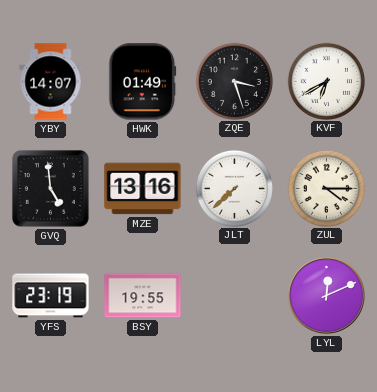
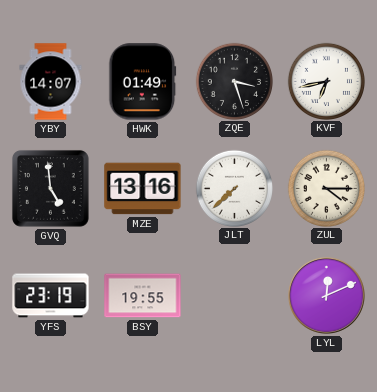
KVF: 6:40 -> 6:43 (326, 81)
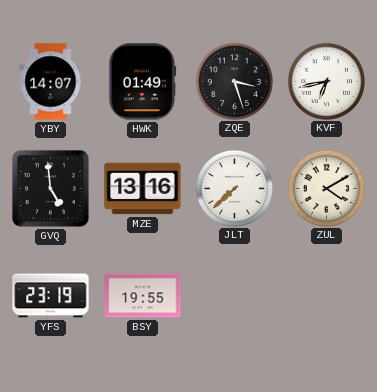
ZUL: 4:15 -> 4:10 (326, 188)
LYL: 12:11 -> none (326, 295)
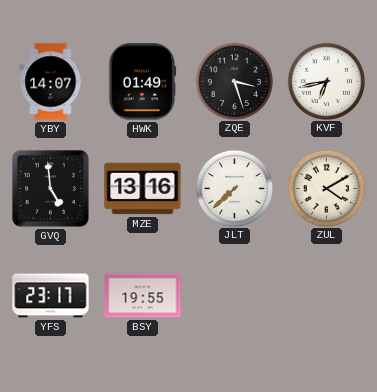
YFS: 23:19 -> 23:17 (51, 296)
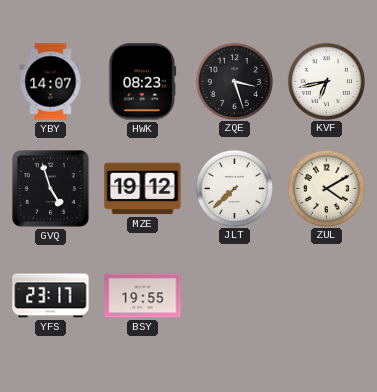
HWK: 01:49 -> 08:23 (143, 82)
GVQ: 4:59 -> 4:57 (50, 188)
MZE: 13:16 -> 19:12 (143, 189)
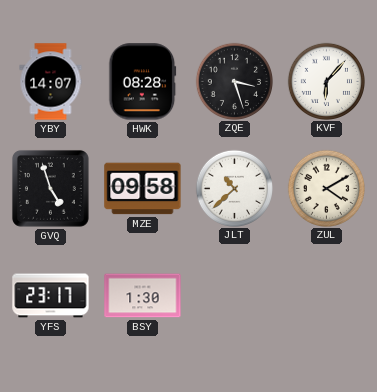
HWK: 08:23 -> 08:28 (143, 82)
KVF: 6:43 -> 6:07 (326, 81)
MZE: 19:12 -> 09:58 (143, 189)
JLT: 7:38 -> 10:38 (234, 188)
BSY: 19:55 -> 1:30 (143, 296)
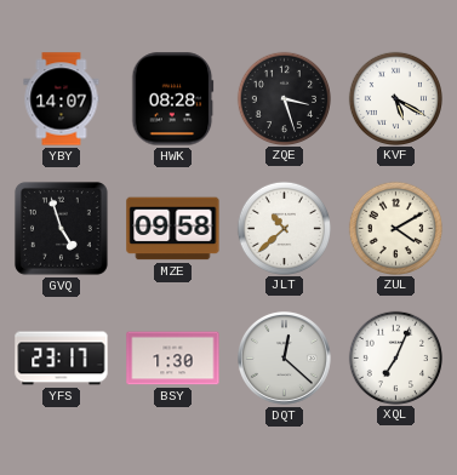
KVF: 6:07 -> 5:20 (395, 98)
DQT: none -> 12:22 (284, 357)
XQL: none -> 7:04 (395, 357)
